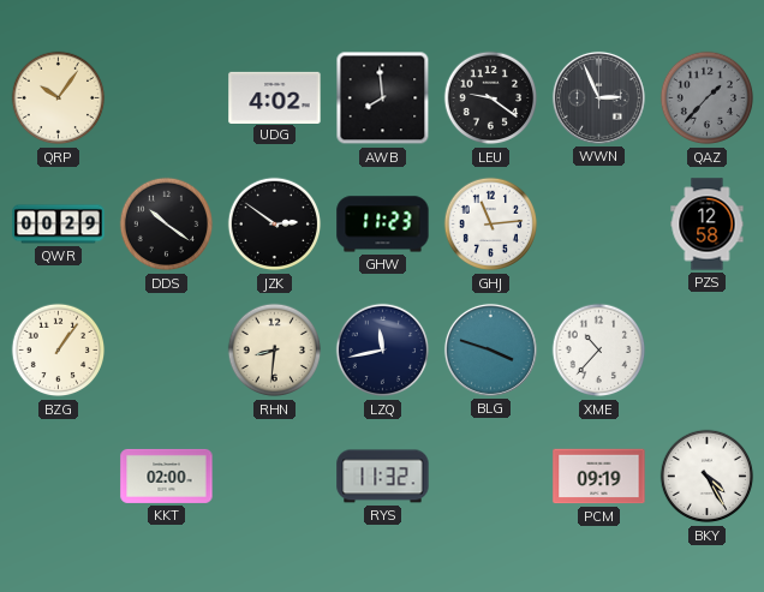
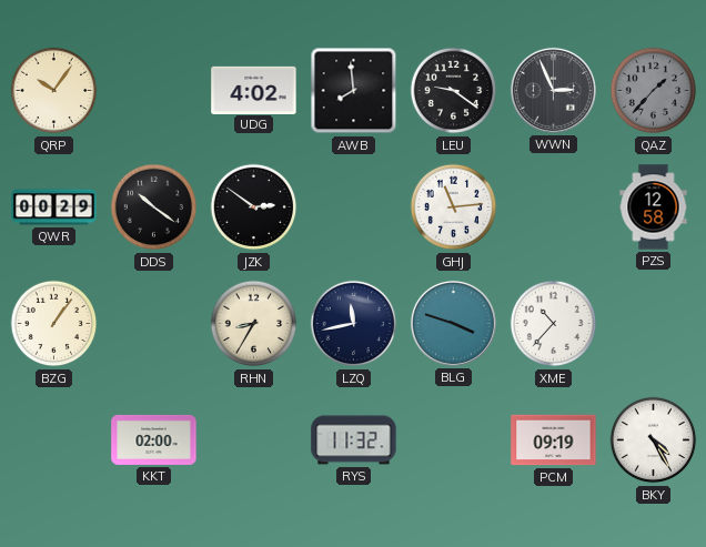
GHW: 11:23 -> none (383, 225)
RHN: 8:31 -> 8:35 (254, 324)
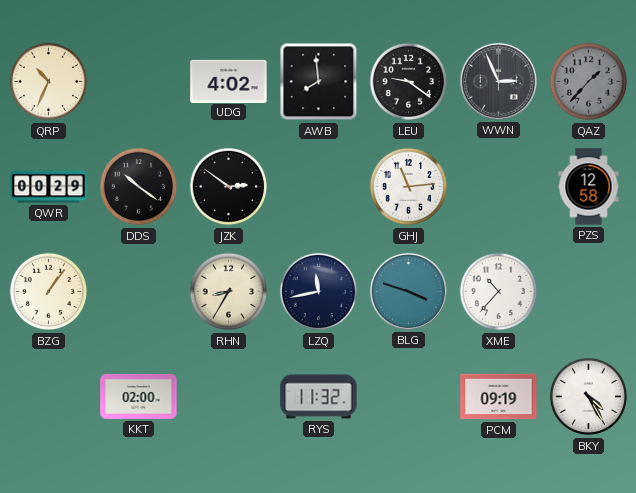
QRP: 10:06 -> 10:34 (49, 82)
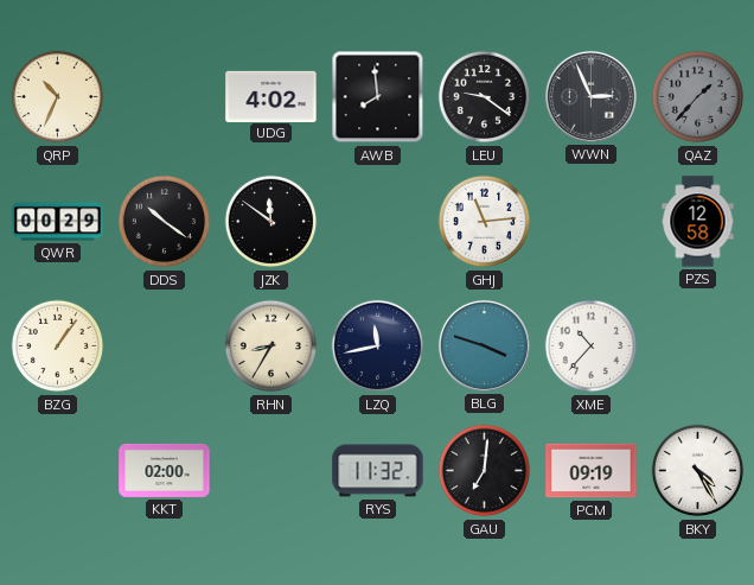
JZK: 2:51 -> 11:51 (271, 222)
GAU: none -> 7:01 (485, 471)
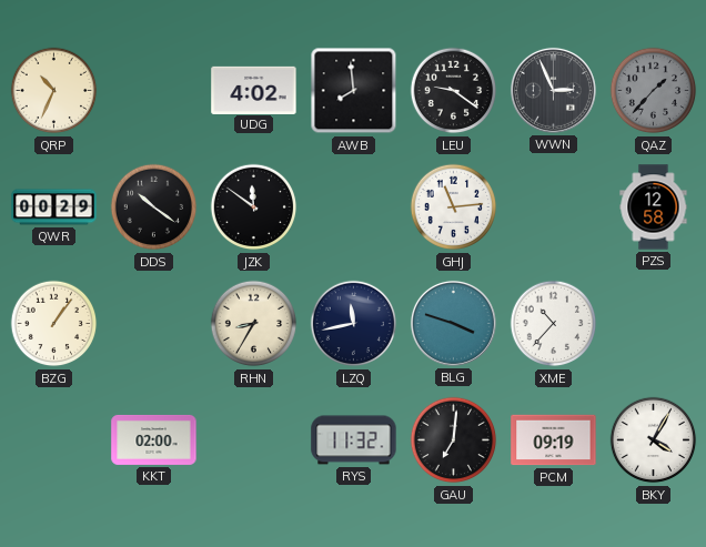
BKY: 4:25 -> 4:05 (654, 440)
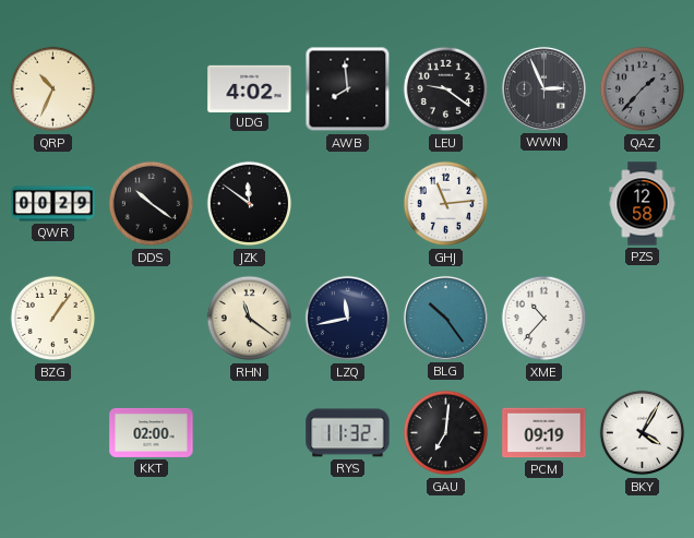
RHN: 8:35 -> 11:21 (250, 319)
BLG: 3:48 -> 10:24 (445, 318)
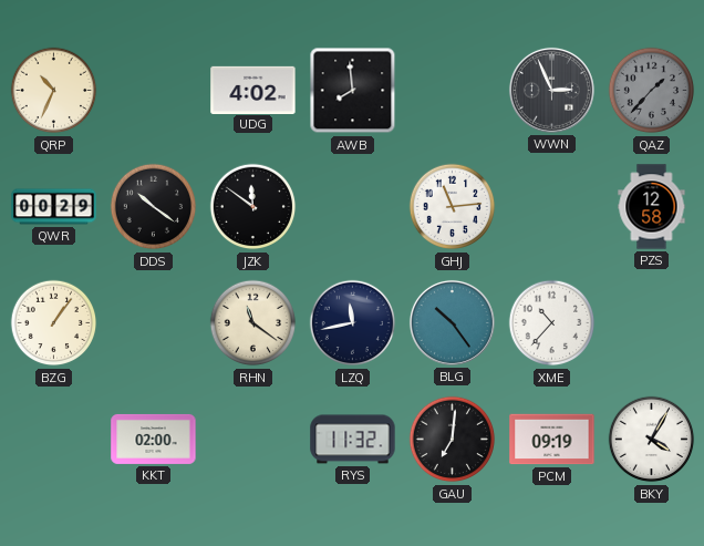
LEU: 9:21 -> none (446, 89)
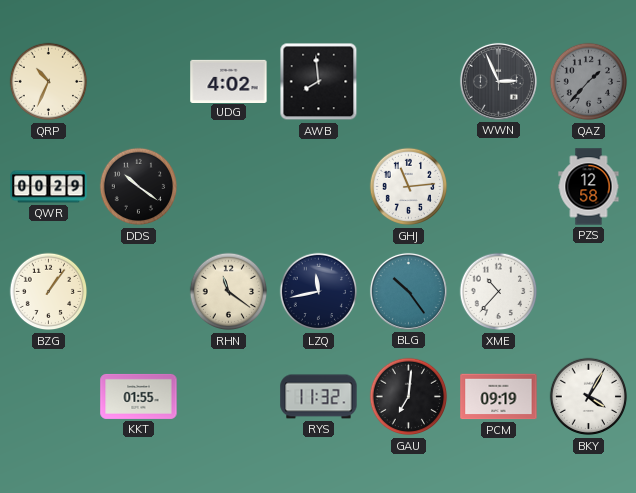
JZK: 11:51 -> none (253, 207)
KKT: 02:00 -> 01:55 (139, 396)
